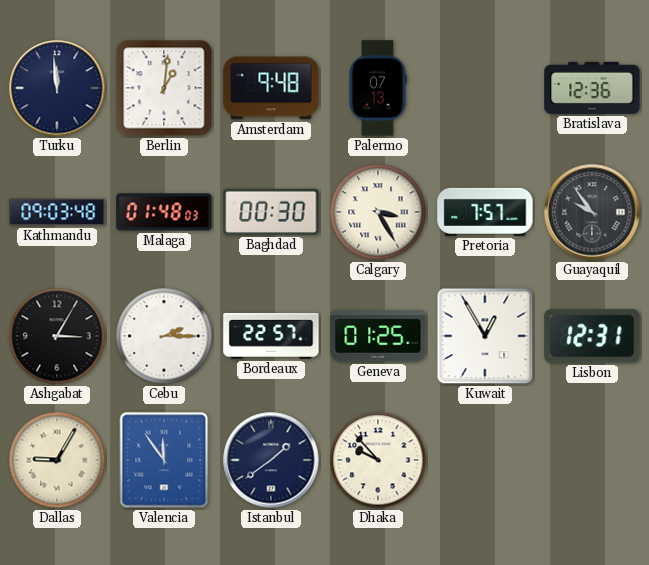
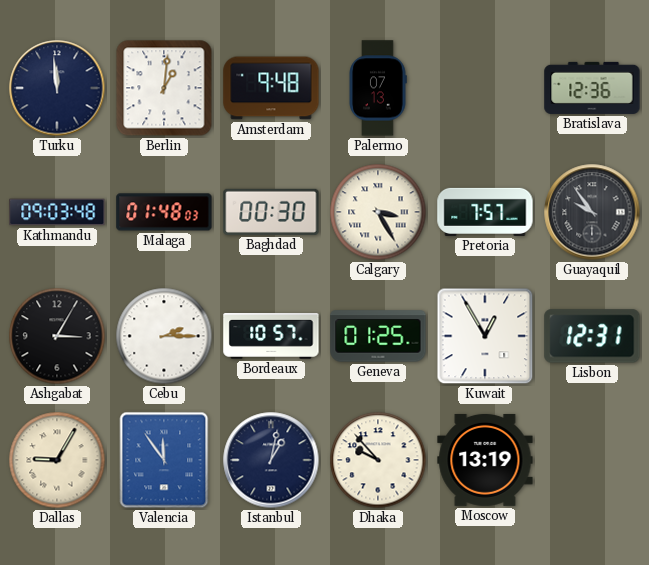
Bordeaux: 22:57 -> 10:57 (271, 336)
Istanbul: 1:39 -> 1:02 (271, 460)
Moscow: none -> 13:19 (485, 460)
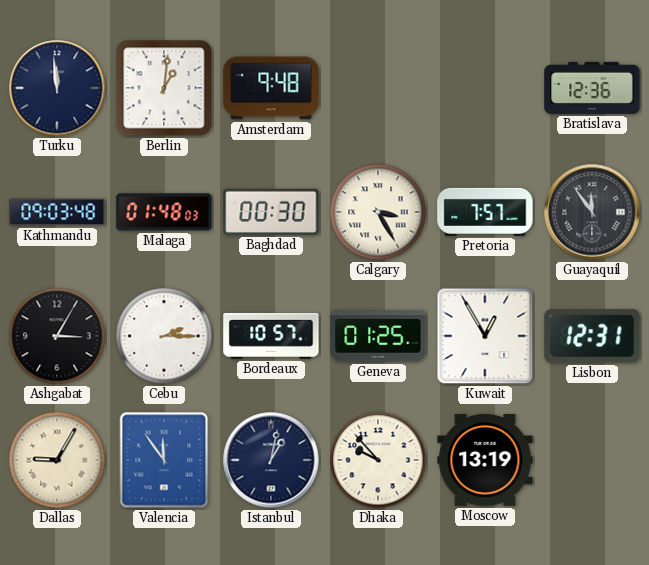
Palermo: 07:13 -> none (378, 88)
Guayaquil: 9:54 -> 11:54 (592, 212)
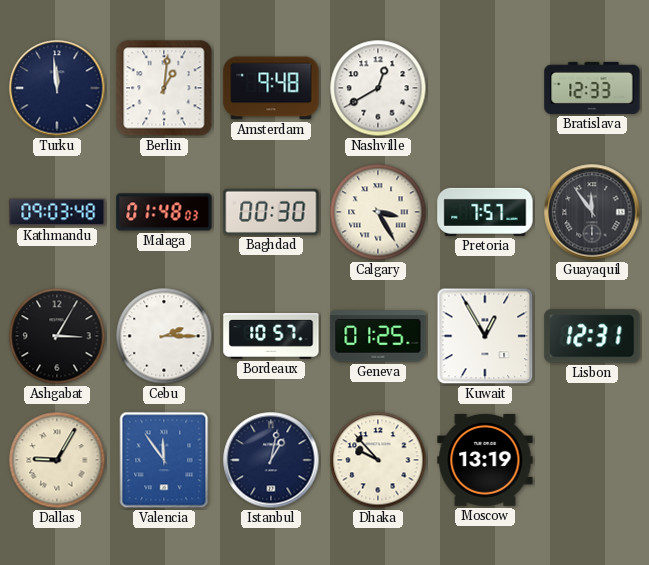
Nashville: none -> 12:40 (378, 88)
Bratislava: 12:36 -> 12:33 (592, 88)
